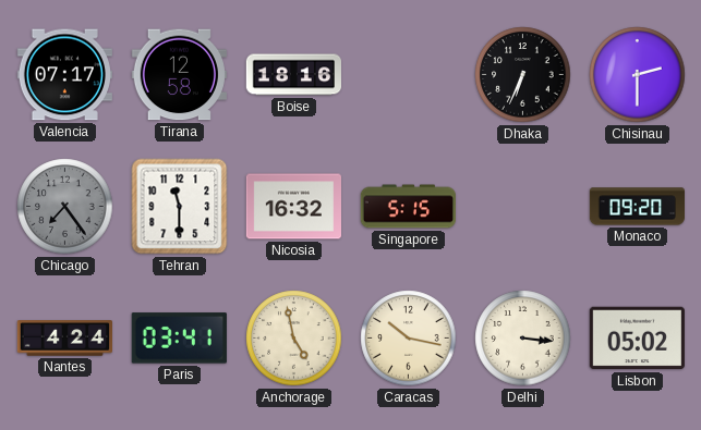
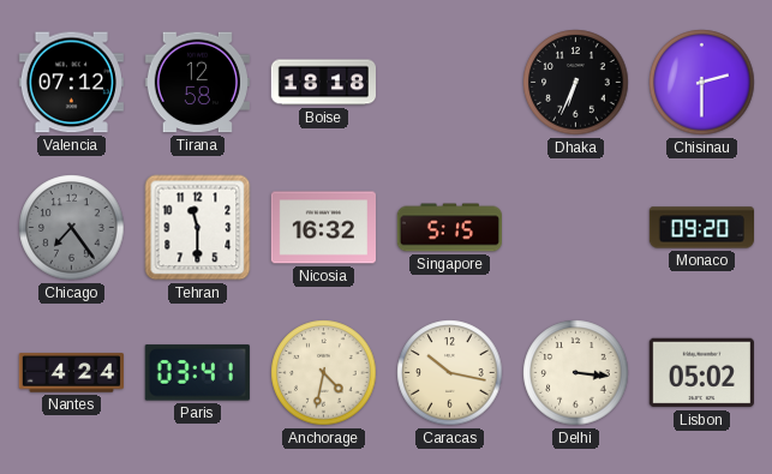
Valencia: 07:17 -> 07:12 (71, 83)
Boise: 18:16 -> 18:18 (323, 83)
Anchorage: 4:58 -> 4:32 (324, 373)
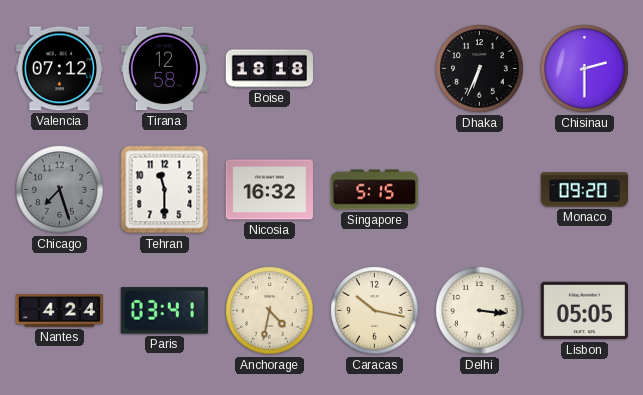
Chicago: 7:24 -> 7:27 (60, 190)
Lisbon: 05:02 -> 05:05 (584, 311)
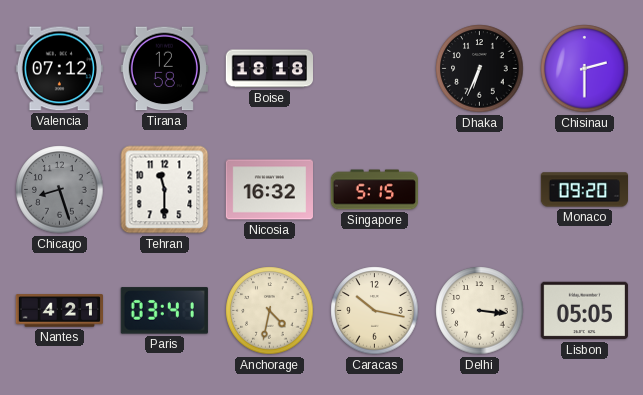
Chicago: 7:27 -> 8:27 (60, 190)
Nantes: 4:24 -> 4:21 (59, 311)
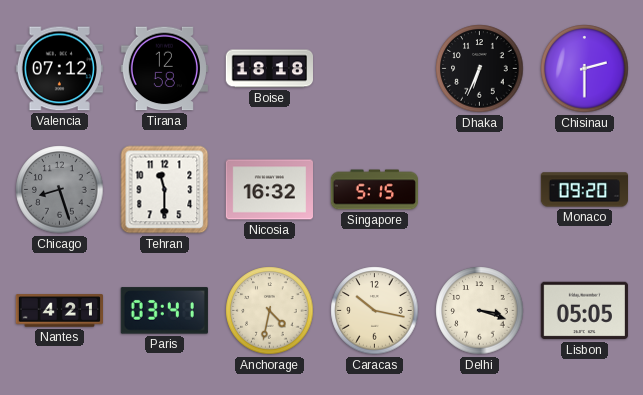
Delhi: 3:16 -> 3:18 (480, 311)
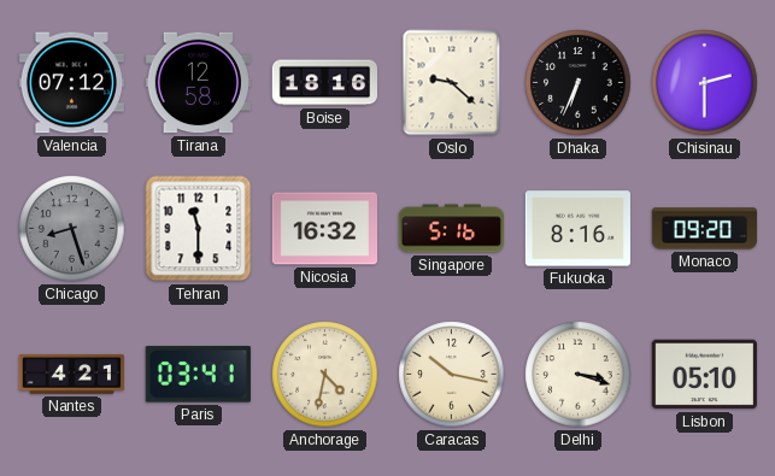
Boise: 18:18 -> 18:16 (324, 83)
Oslo: none -> 9:22 (452, 83)
Singapore: 5:15 -> 5:16 (451, 229)
Fukuoka: none -> 8:16 (577, 229)
Lisbon: 05:05 -> 05:10 (704, 375)
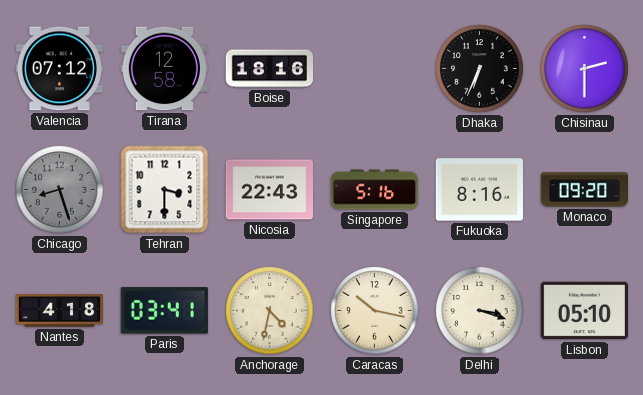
Oslo: 9:22 -> none (452, 83)
Tehran: 11:30 -> 3:30 (165, 190)
Nicosia: 16:32 -> 22:43 (269, 190)
Nantes: 4:21 -> 4:18 (59, 311)
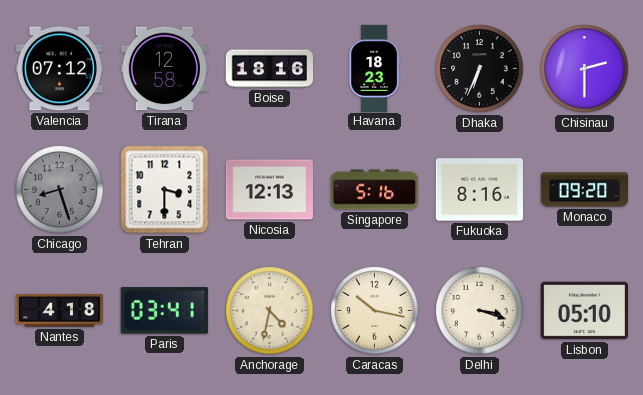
Havana: none -> 18:23 (374, 68)
Nicosia: 22:43 -> 12:13 (269, 190)
